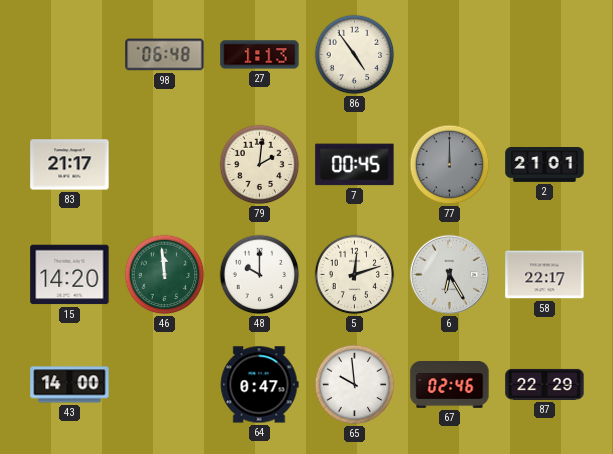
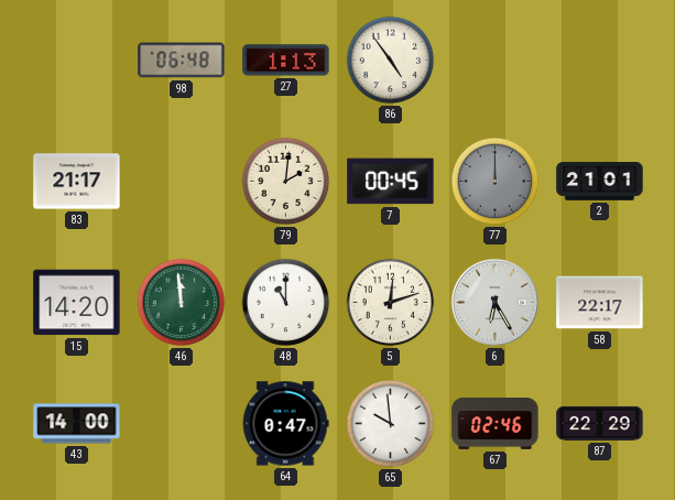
48: 10:00 -> 11:00 (286, 303)
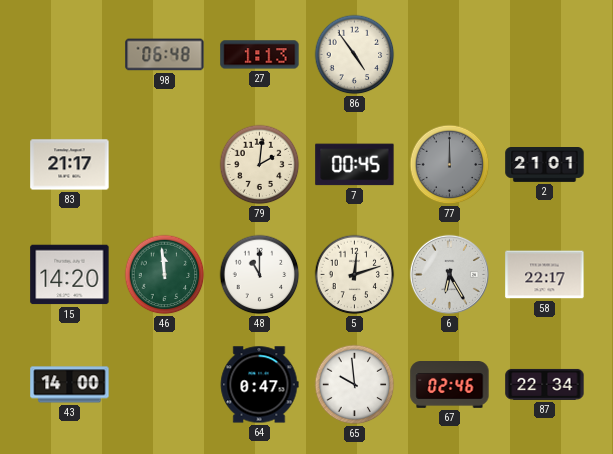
87: 22:29 -> 22:34 (545, 384)
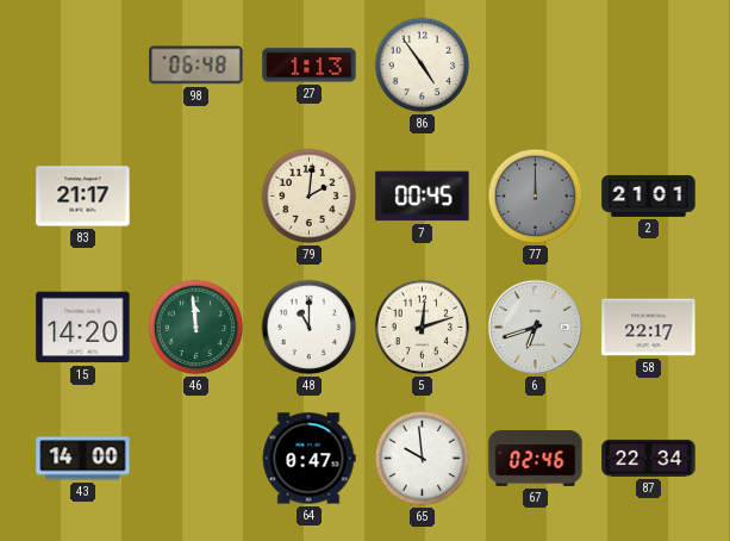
6: 6:25 -> 6:42 (535, 327)
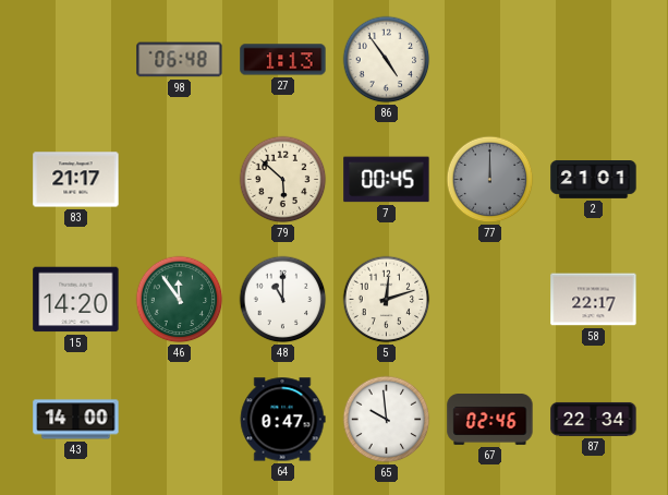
79: 2:01 -> 5:52 (283, 180)
46: 11:59 -> 11:54 (180, 300)
6: 6:42 -> none (535, 327)
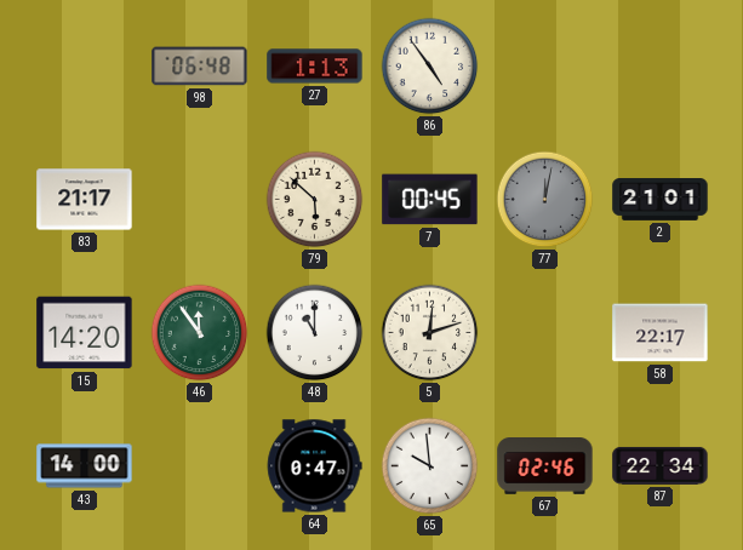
77: 12:00 -> 12:02 (545, 200)
